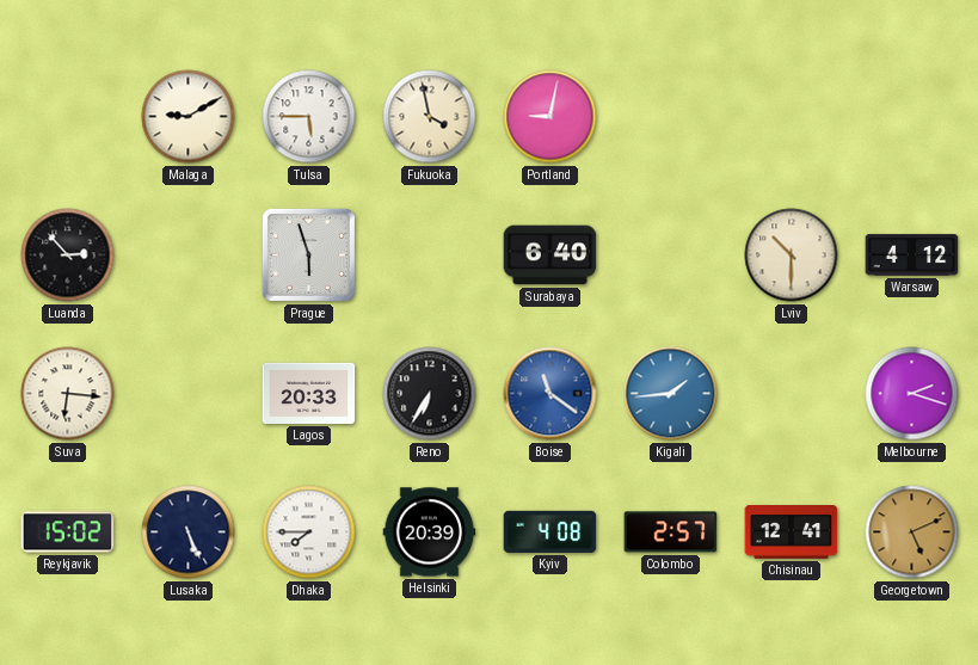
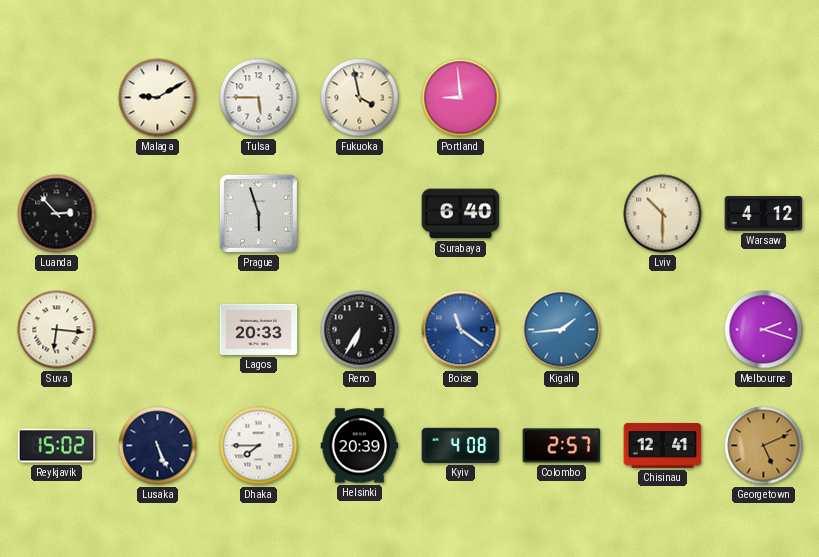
Portland: 9:02 -> 8:59 (461, 98)
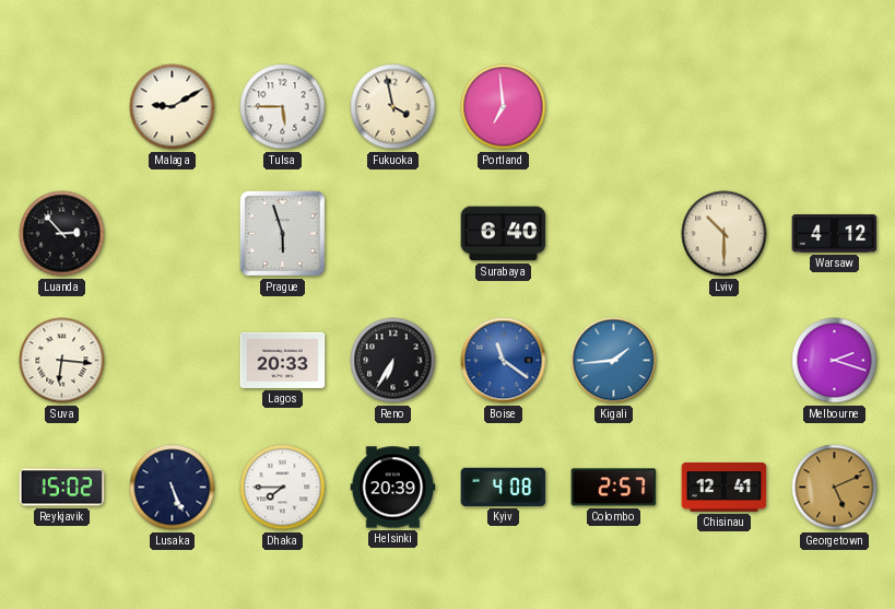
Portland: 8:59 -> 6:59 (504, 107)
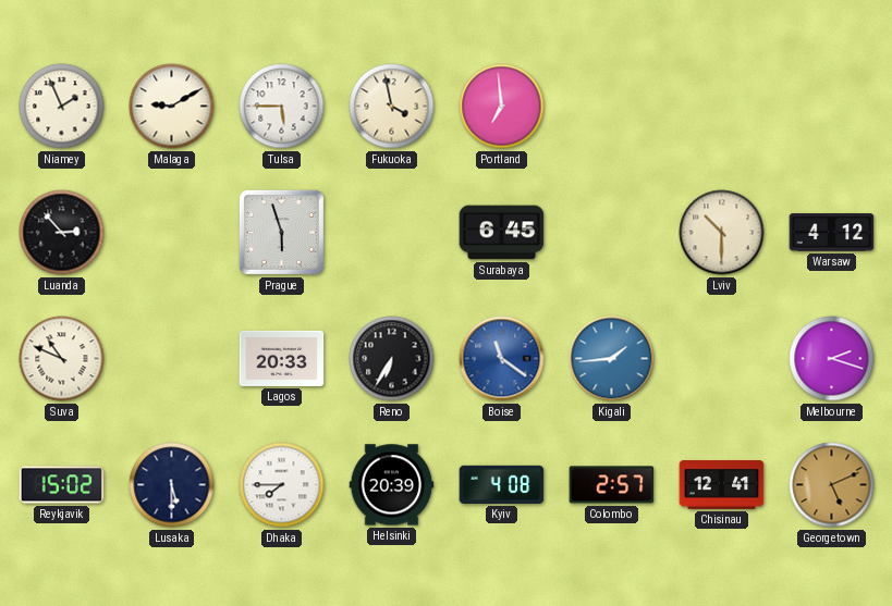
Niamey: none -> 1:56 (62, 107)
Surabaya: 6:40 -> 6:45 (502, 233)
Suva: 6:16 -> 10:49 (62, 359)
Lusaka: 5:26 -> 5:30 (172, 485)
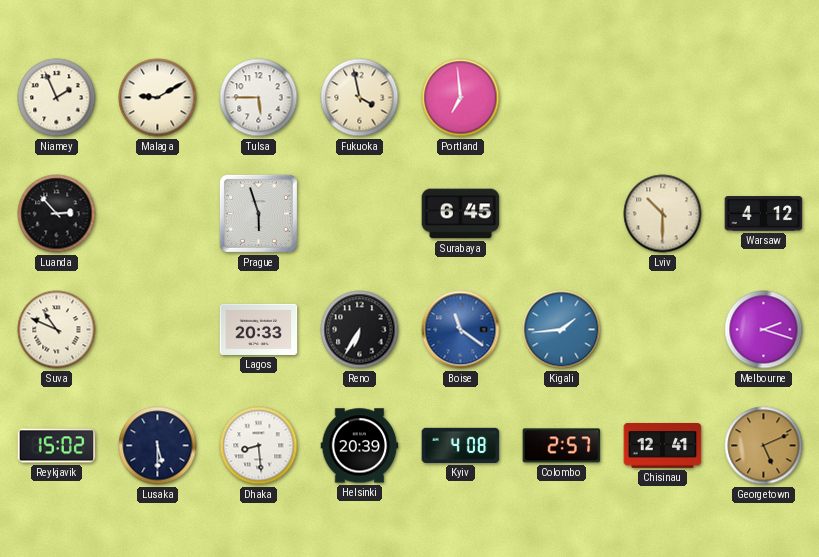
Dhaka: 7:45 -> 8:29 (259, 446)
